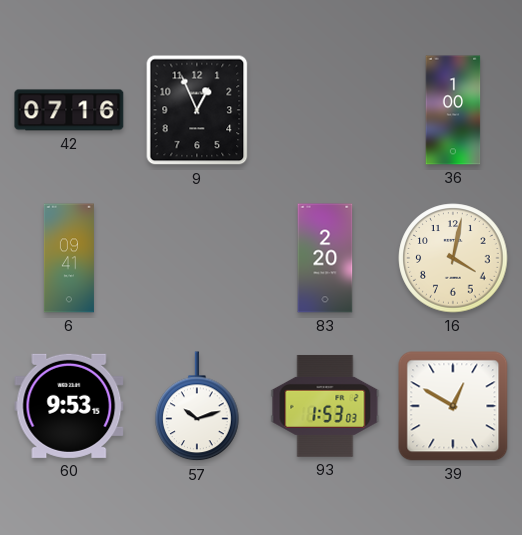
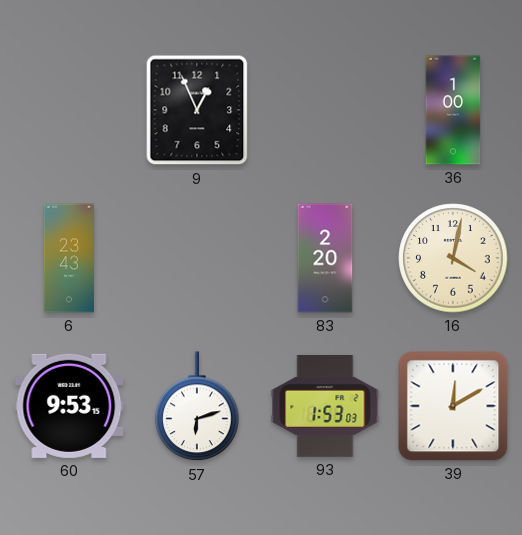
42: 07:16 -> none (69, 110)
6: 09:41 -> 23:43 (69, 258)
57: 10:12 -> 6:12 (197, 407)
39: 12:50 -> 12:10 (453, 406)
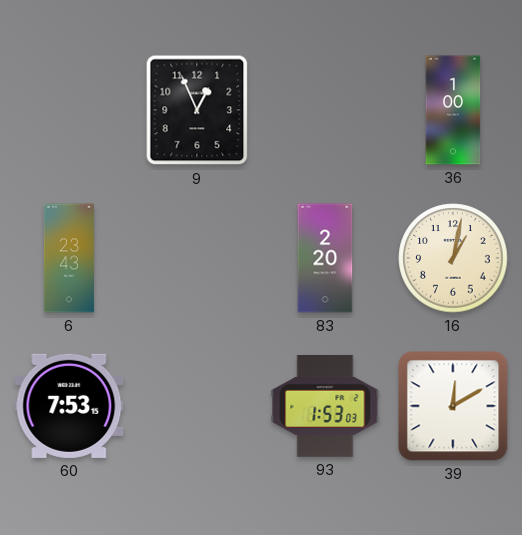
16: 4:02 -> 1:02 (453, 258)
60: 9:53 -> 7:53 (69, 406)
57: 6:12 -> none (197, 407)
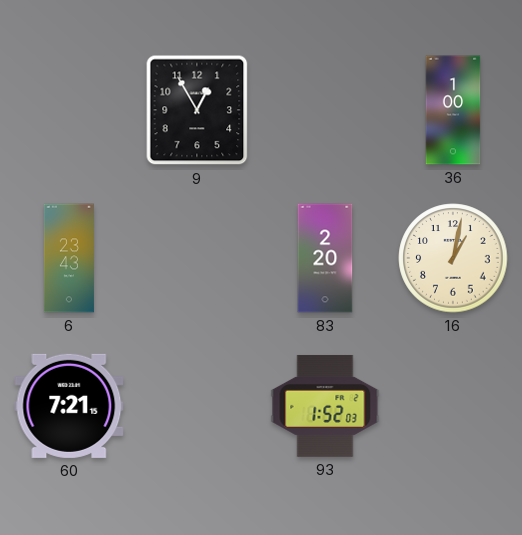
9: 12:56 -> 12:55 (197, 110)
60: 7:53 -> 7:21 (69, 406)
93: 1:53 -> 1:52 (325, 406)
39: 12:10 -> none (453, 406)
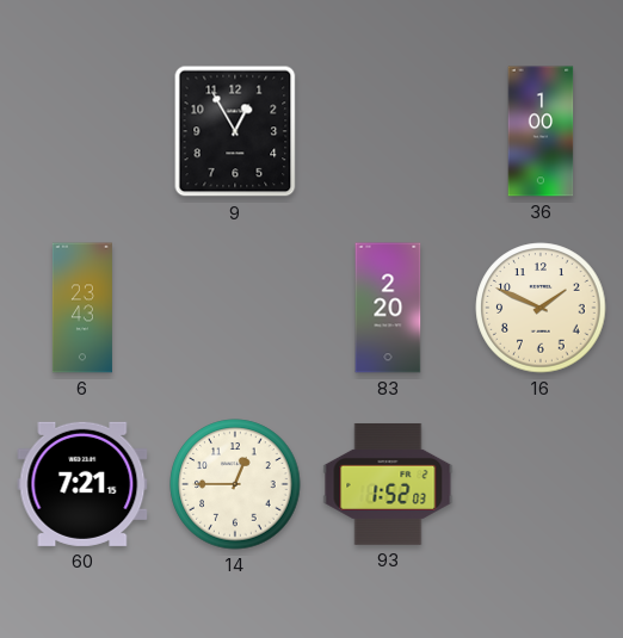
16: 1:02 -> 1:49 (541, 308)
14: none -> 12:45 (235, 484)
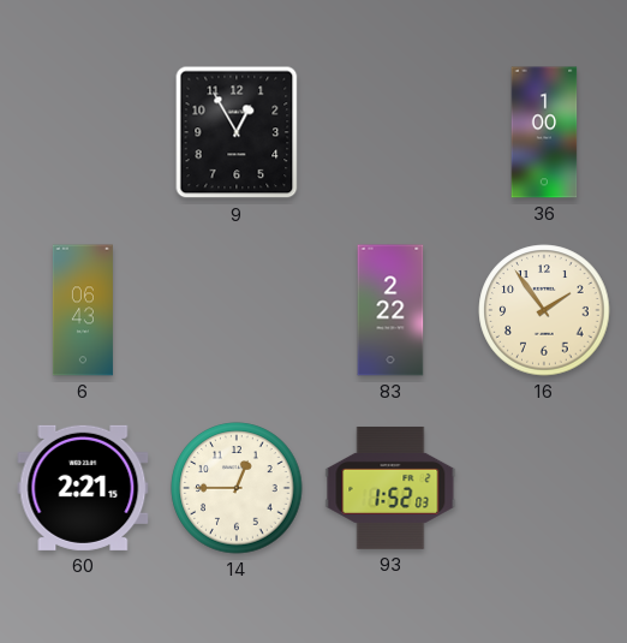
6: 23:43 -> 06:43 (83, 310)
83: 2:20 -> 2:22 (390, 310)
16: 1:49 -> 1:54 (544, 310)
60: 7:21 -> 2:21 (83, 488)
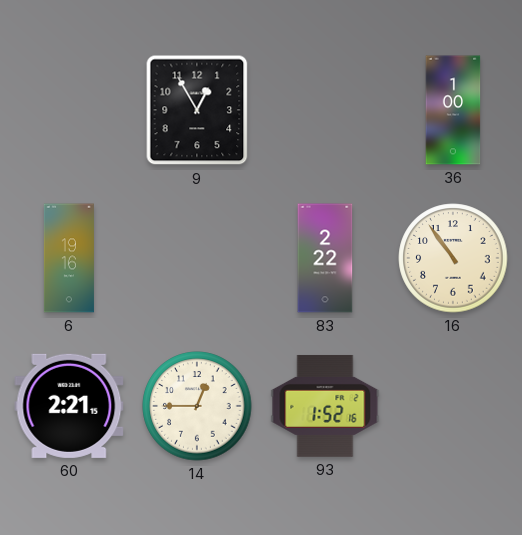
6: 06:43 -> 19:16 (69, 258)
16: 1:54 -> 10:54 (453, 258)
93: 1:52:03 -> 1:52:16 (325, 406)
